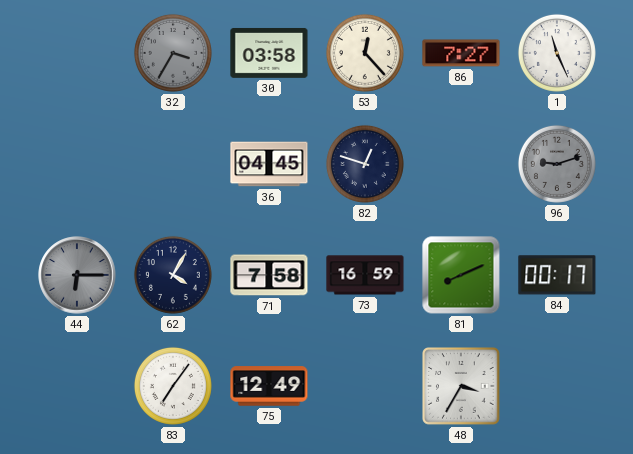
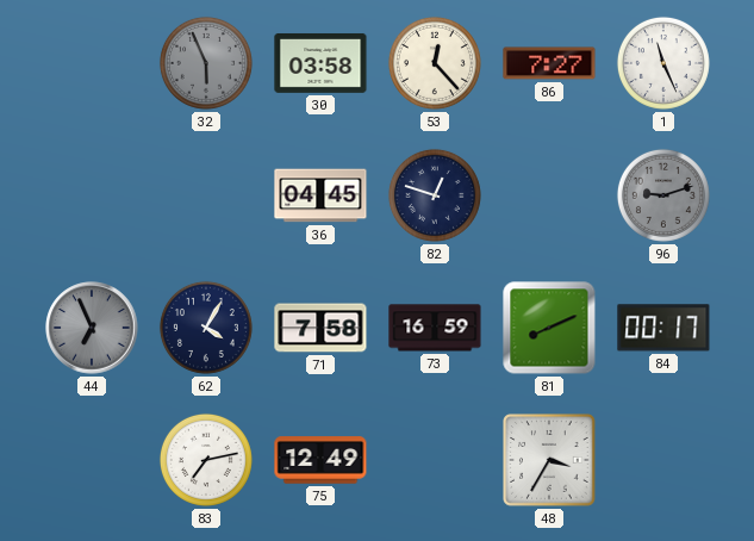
32: 3:35 -> 5:56 (206, 63)
44: 6:15 -> 6:56 (92, 328)
83: 7:06 -> 7:13 (206, 460)
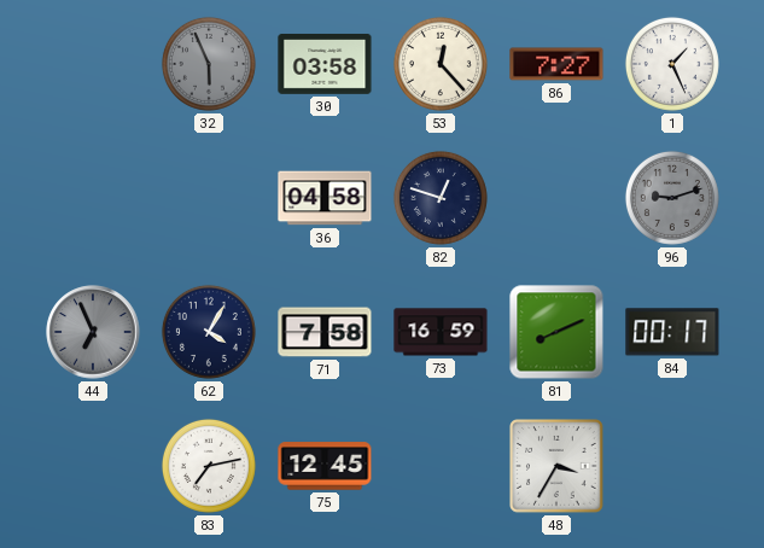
1: 11:26 -> 1:26 (672, 64)
36: 04:45 -> 04:58 (325, 198)
75: 12:49 -> 12:45 (325, 466)
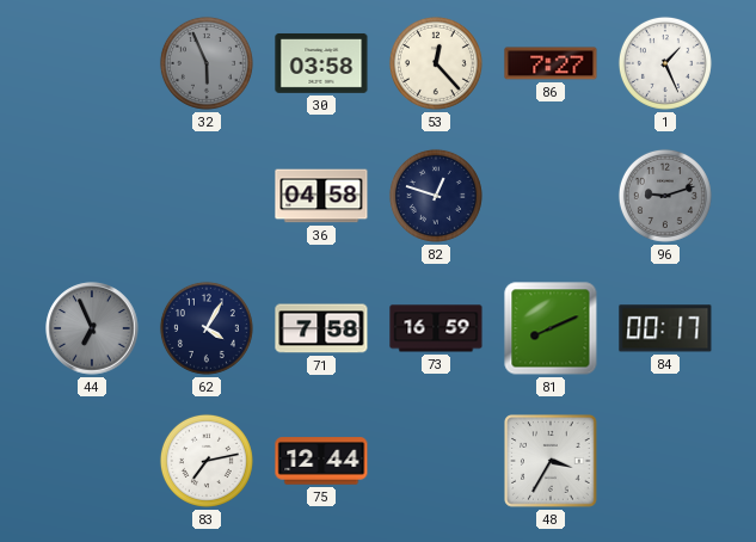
75: 12:45 -> 12:44 (321, 461)
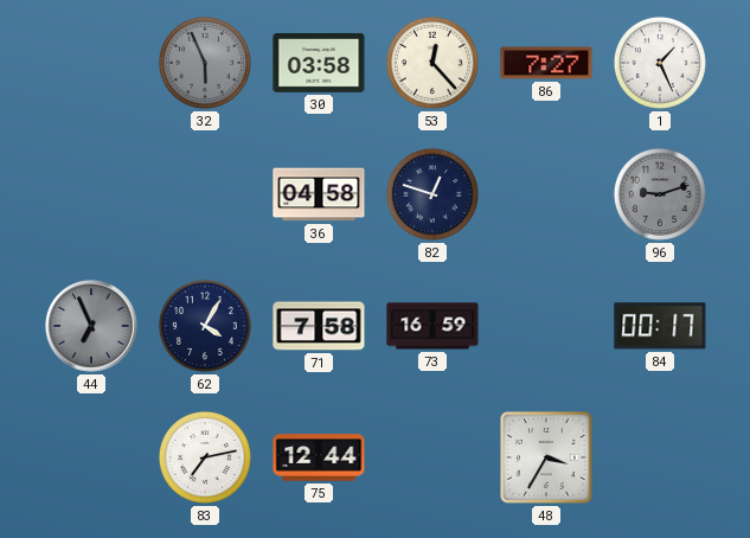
81: 8:11 -> none (551, 328)
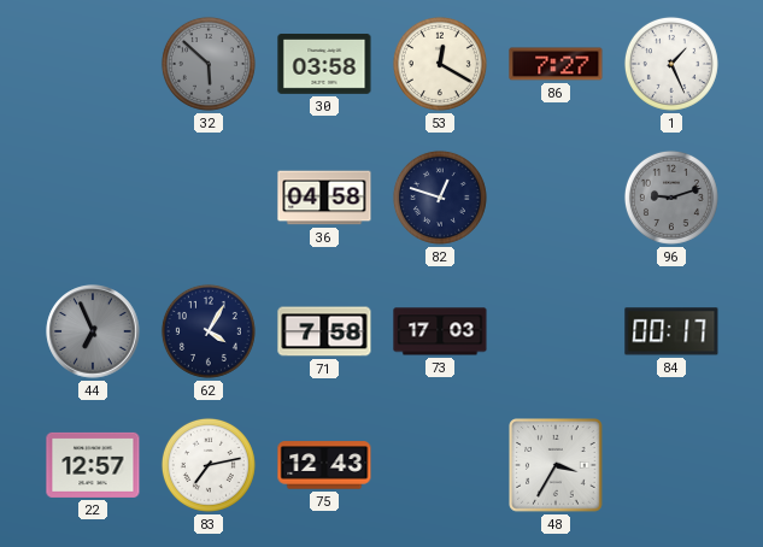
32: 5:56 -> 5:52 (209, 64)
53: 12:23 -> 12:20 (440, 64)
73: 16:59 -> 17:03 (440, 331)
22: none -> 12:57 (93, 465)
75: 12:44 -> 12:43 (324, 465)
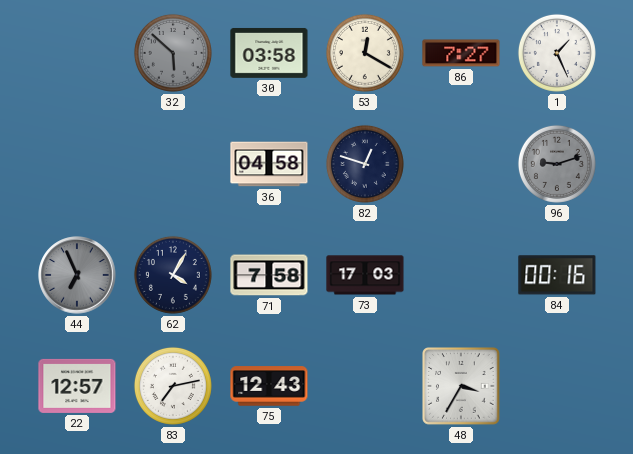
84: 00:17 -> 00:16 (557, 275)
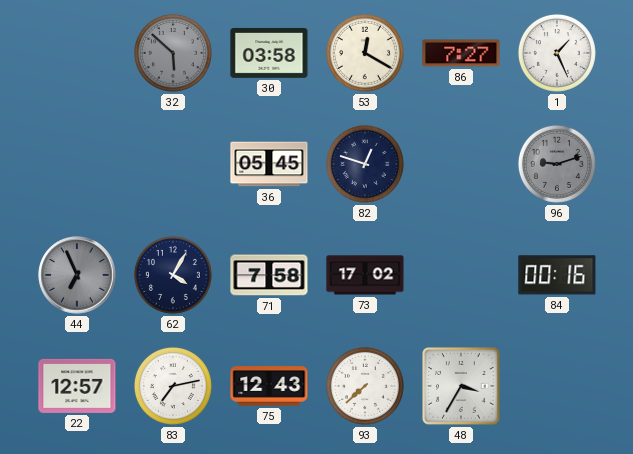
36: 04:58 -> 05:45 (269, 164)
73: 17:03 -> 17:02 (365, 275)
93: none -> 7:38 (365, 386)
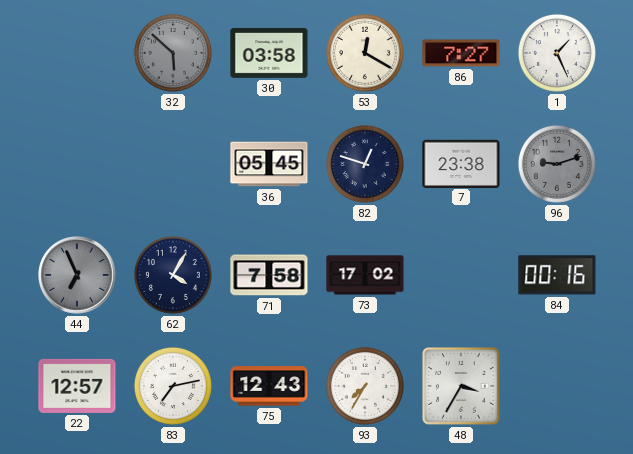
7: none -> 23:38 (461, 163)
93: 7:38 -> 7:35 (365, 386)
